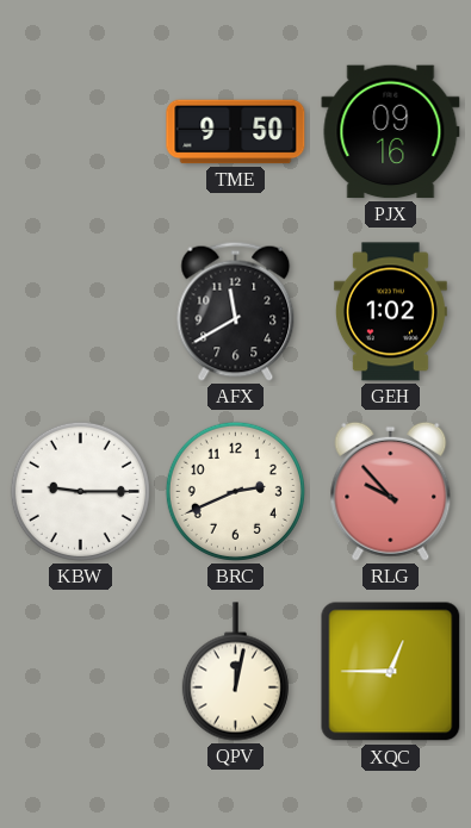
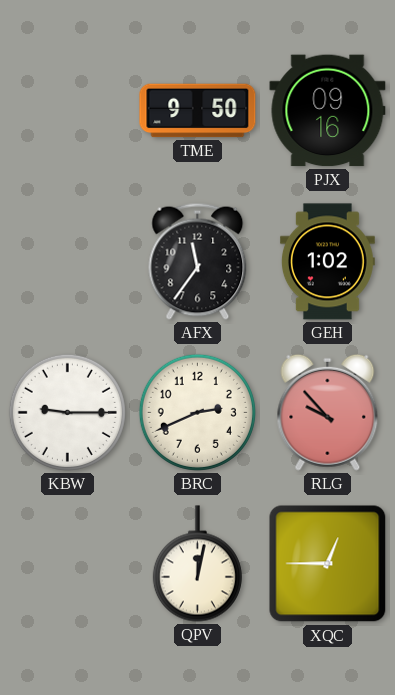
AFX: 11:40 -> 11:36 (198, 261)
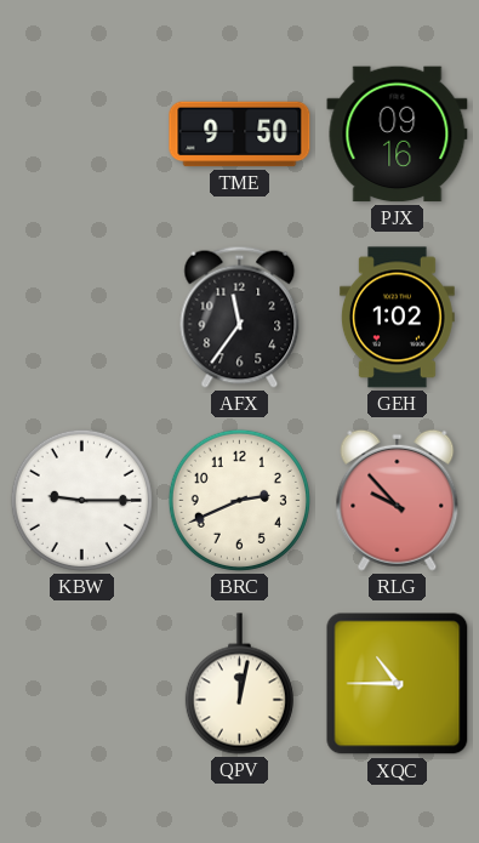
XQC: 12:45 -> 10:45 (398, 684)
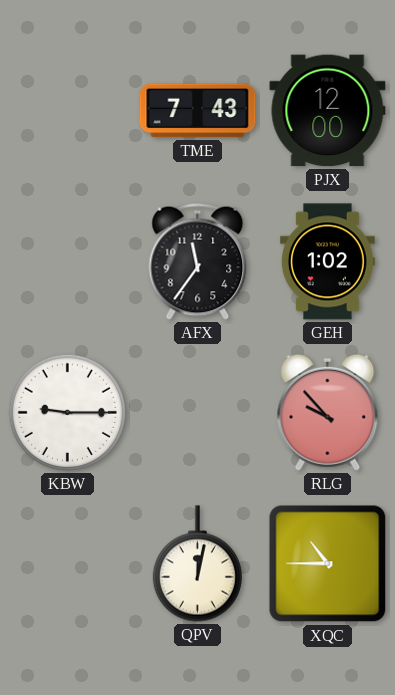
TME: 9:50 -> 7:43 (198, 111)
PJX: 09:16 -> 12:00 (328, 111)
BRC: 2:41 -> none (239, 500)
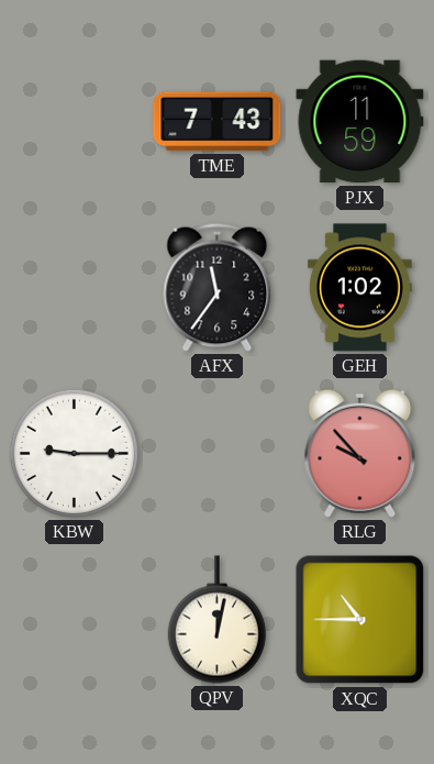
PJX: 12:00 -> 11:59 (360, 122)
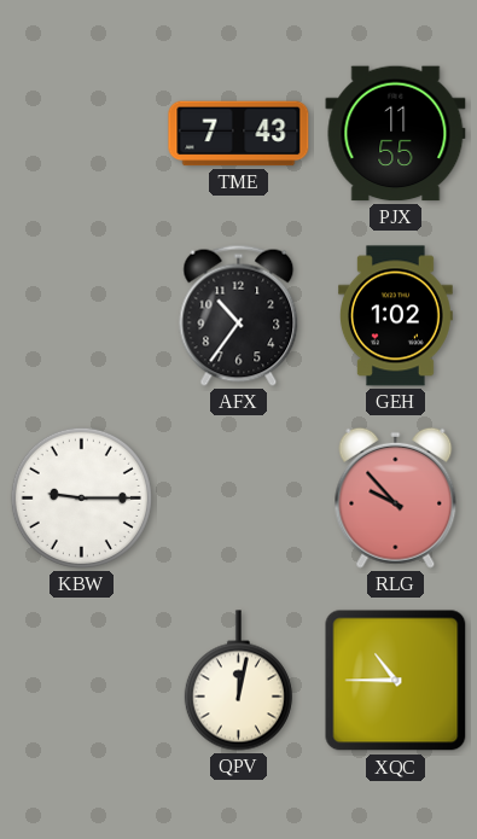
PJX: 11:59 -> 11:55 (396, 134)
AFX: 11:36 -> 10:36 (239, 315)
